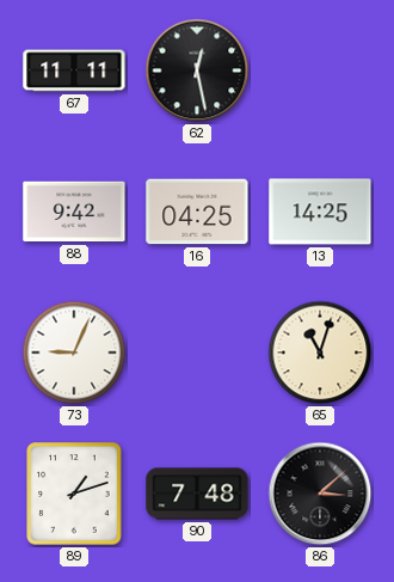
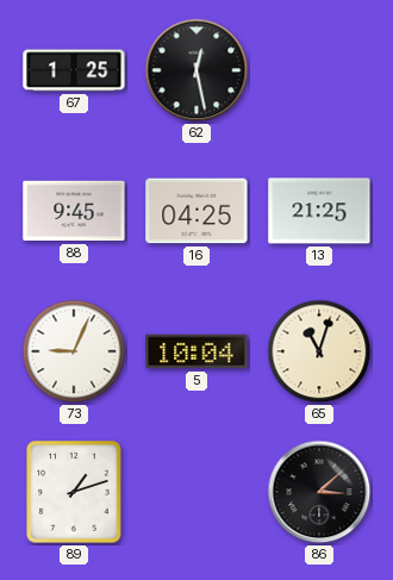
67: 11:11 -> 1:25 (74, 70)
88: 9:42 -> 9:45 (74, 211)
13: 14:25 -> 21:25 (319, 211)
5: none -> 10:04 (196, 351)
90: 7:48 -> none (197, 494)
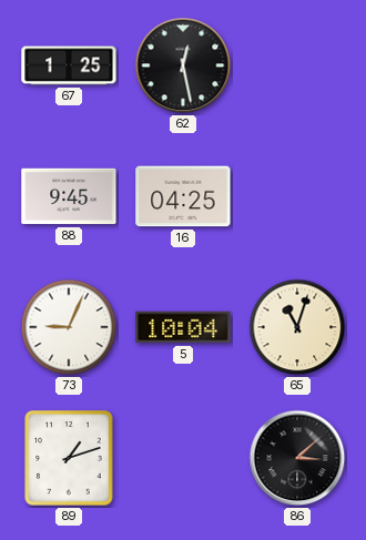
13: 21:25 -> none (319, 211)
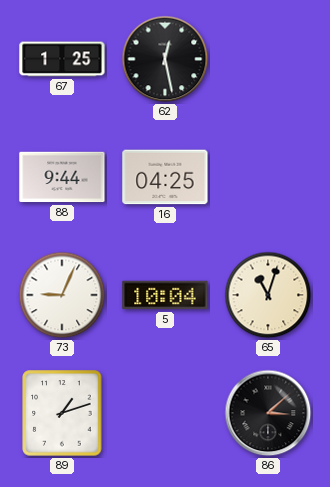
88: 9:45 -> 9:44 (62, 177)
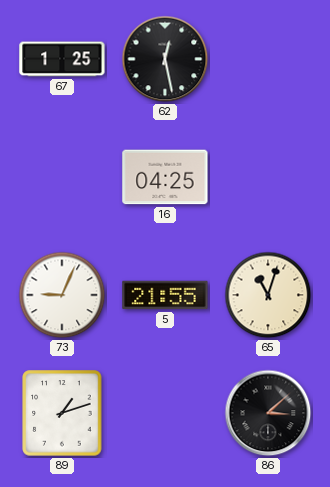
88: 9:44 -> none (62, 177)
5: 10:04 -> 21:55 (165, 295)
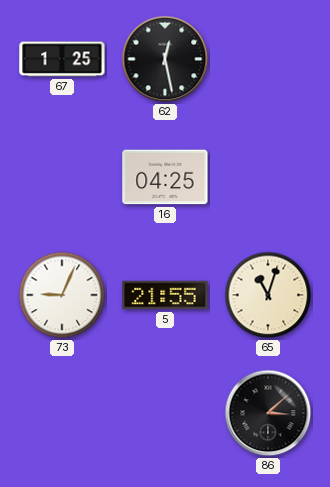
89: 1:12 -> none (62, 413)
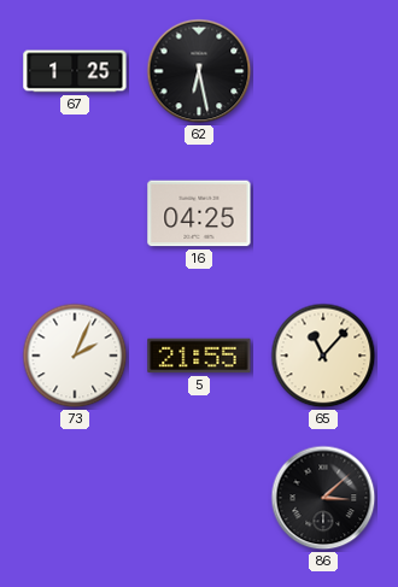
62: 12:28 -> 6:28 (199, 71)
73: 9:04 -> 2:04 (75, 356)
65: 11:03 -> 11:07 (323, 356)
